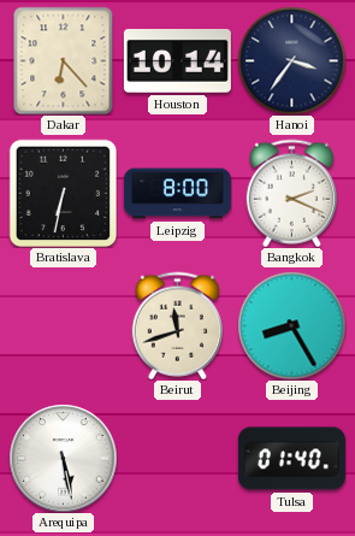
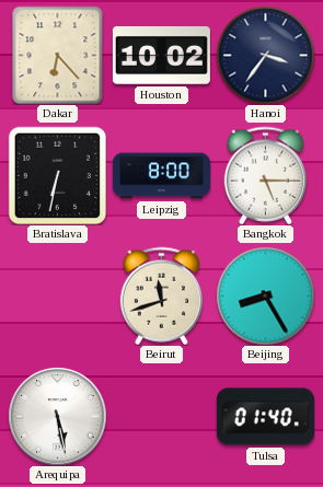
Houston: 10:14 -> 10:02 (161, 56)
Bangkok: 2:19 -> 5:15 (265, 175)
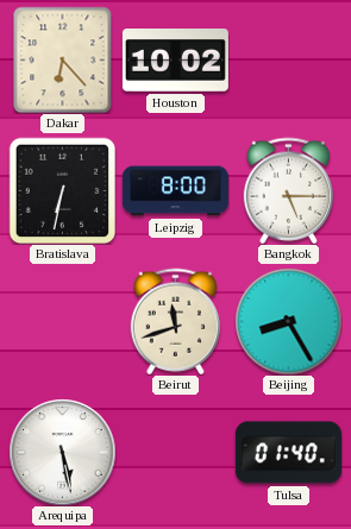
Hanoi: 3:36 -> none (265, 55)
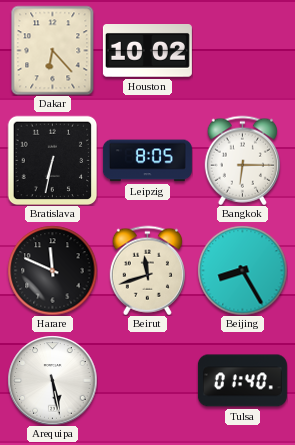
Leipzig: 8:00 -> 8:05 (147, 161)
Bangkok: 5:15 -> 6:15 (242, 160)
Harare: none -> 11:49 (52, 270)
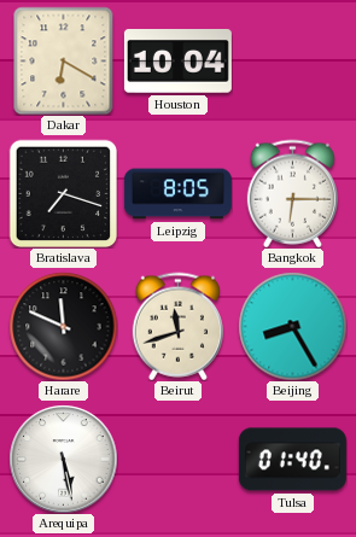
Dakar: 6:23 -> 6:20 (64, 60)
Houston: 10:02 -> 10:04 (177, 62)
Bratislava: 6:32 -> 7:18 (63, 193)
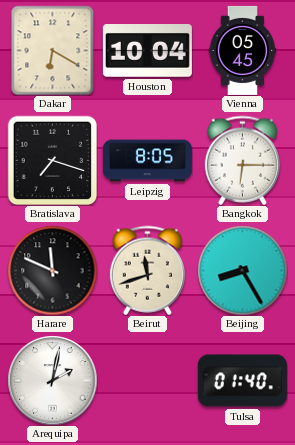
Vienna: none -> 05:45 (243, 50)
Arequipa: 5:28 -> 2:02 (52, 380)
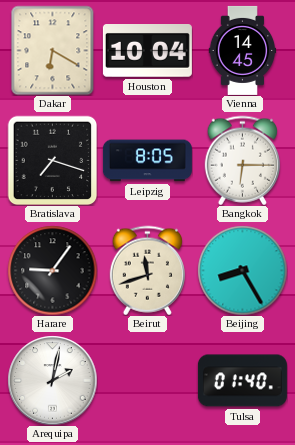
Vienna: 05:45 -> 14:45 (243, 50)
Harare: 11:49 -> 9:06 (52, 270)
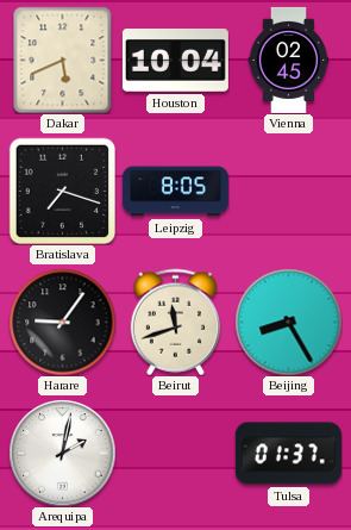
Dakar: 6:20 -> 5:41 (63, 60)
Vienna: 14:45 -> 02:45 (289, 60)
Bangkok: 6:15 -> none (242, 160)
Tulsa: 01:40 -> 01:37 (288, 454)
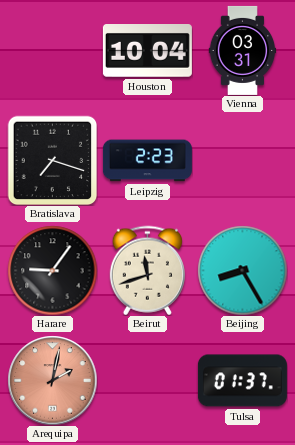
Dakar: 5:41 -> none (63, 60)
Vienna: 02:45 -> 03:31 (243, 50)
Leipzig: 8:05 -> 2:23 (147, 161)
Arequipa dial: white -> salmon (52, 380)
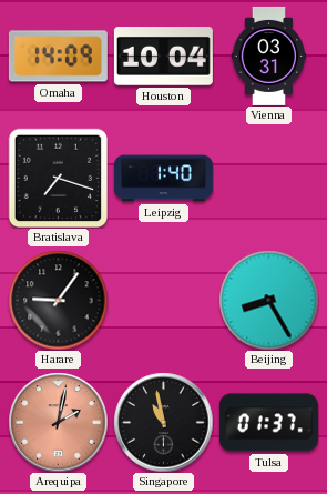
Omaha: none -> 14:09 (58, 57)
Leipzig: 2:23 -> 1:40 (163, 179)
Beirut: 11:42 -> none (147, 270)
Singapore: none -> 10:58 (163, 422)
